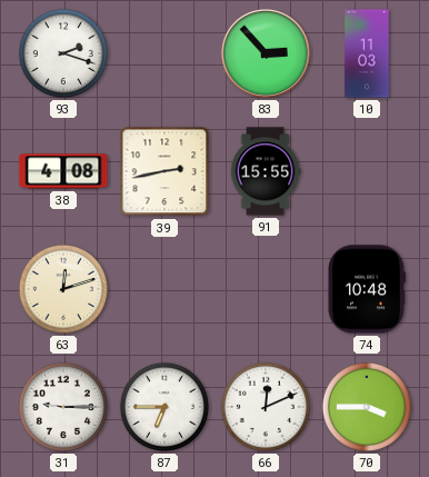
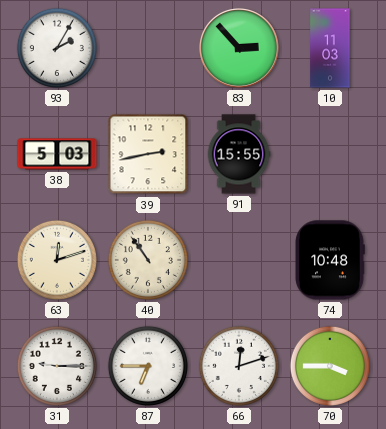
93: 2:18 -> 2:05 (57, 48)
38: 4:08 -> 5:03 (57, 154)
40: none -> 10:54 (148, 260)
66: 12:11 -> 12:12 (239, 366)
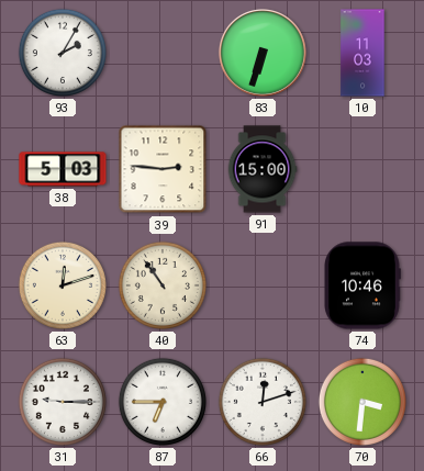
83: 2:53 -> 6:33 (263, 53)
39: 2:43 -> 2:46 (163, 169)
91: 15:55 -> 15:00 (263, 169)
74: 10:48 -> 10:46 (362, 285)
70: 3:45 -> 3:31 (362, 402)
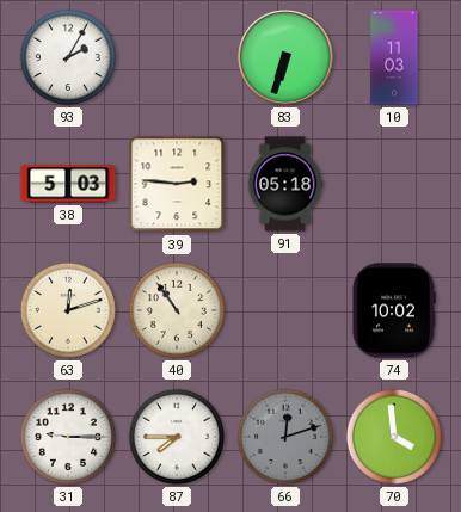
91: 15:00 -> 05:18 (285, 184)
74: 10:46 -> 10:02 (394, 310)
87: 6:45 -> 7:45 (177, 437)
66 dial: white -> grey (285, 437)
70: 3:31 -> 3:59 (394, 437)
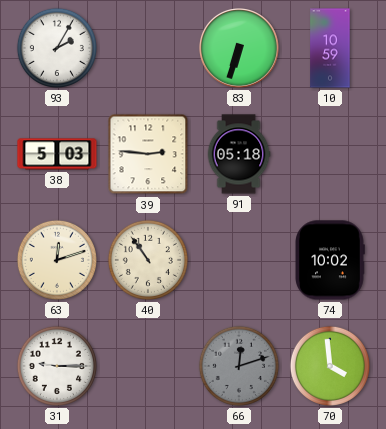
10: 11:03 -> 10:59 (330, 48)
87: 7:45 -> none (177, 437)
